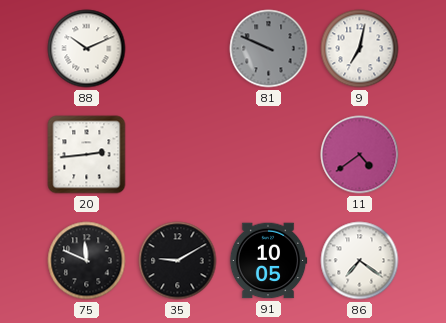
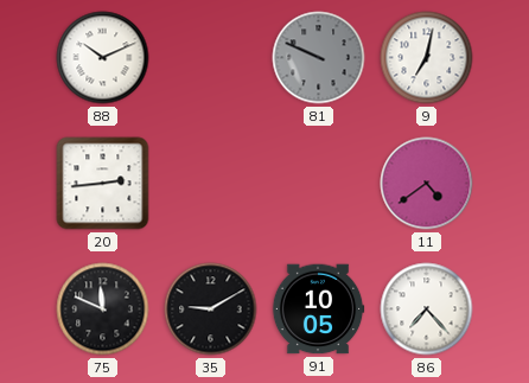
86: 7:21 -> 7:23 (427, 309)
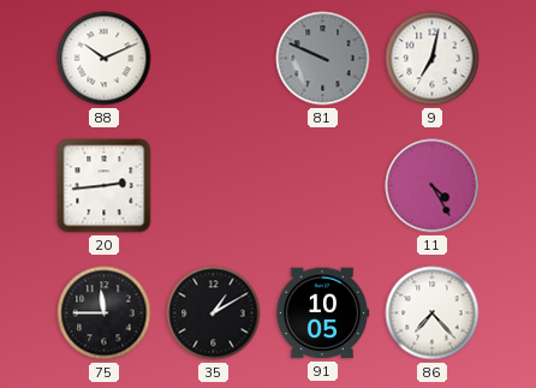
11: 4:39 -> 4:25 (433, 186)
75: 11:49 -> 11:45 (105, 314)
35: 9:10 -> 1:10 (214, 314)
